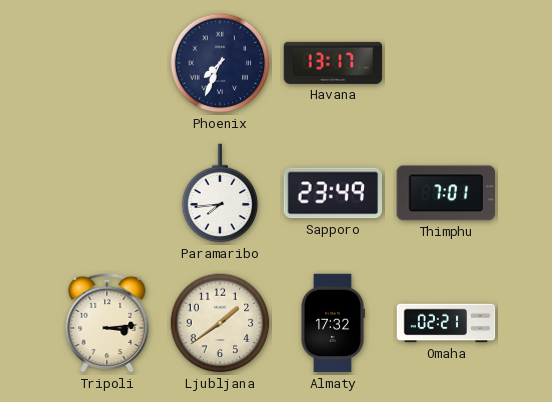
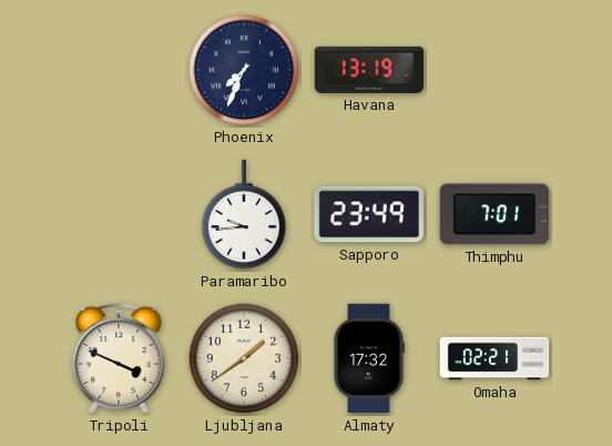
Havana: 13:17 -> 13:19 (369, 70)
Paramaribo: 7:44 -> 9:44 (244, 214)
Tripoli: 3:14 -> 3:49 (119, 358)
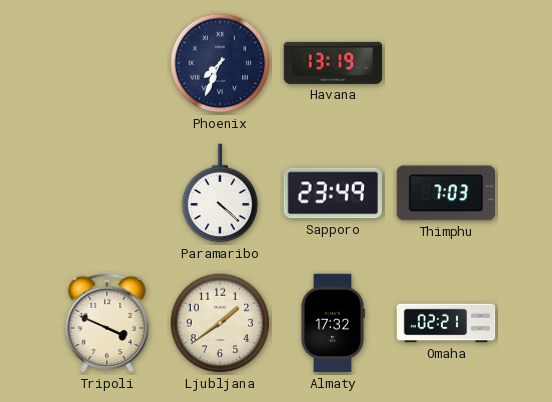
Paramaribo: 9:44 -> 4:22 (220, 193)
Thimphu: 7:01 -> 7:03 (445, 193)
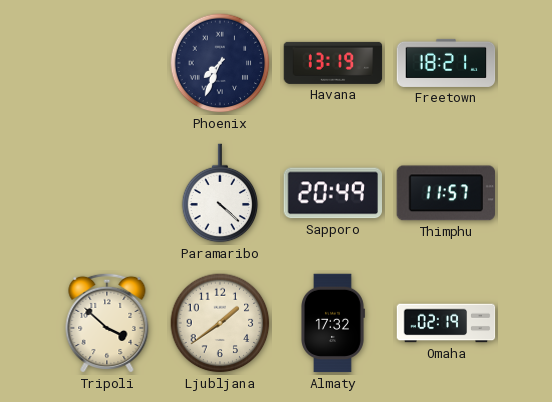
Freetown: none -> 18:21 (446, 63)
Sapporo: 23:49 -> 20:49 (332, 193)
Thimphu: 7:03 -> 11:57 (445, 193)
Tripoli: 3:49 -> 3:52 (107, 323)
Omaha: 02:21 -> 02:19 (446, 323)
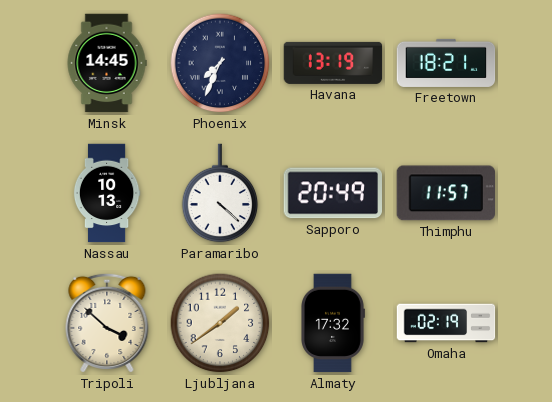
Minsk: none -> 14:45 (107, 63)
Nassau: none -> 10:13 (107, 193)
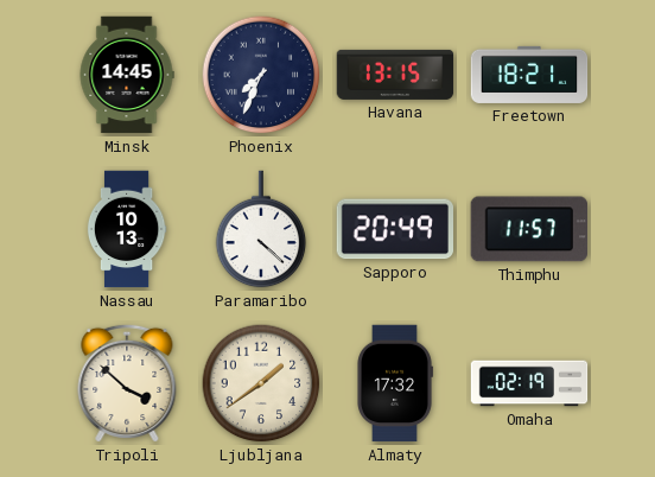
Havana: 13:19 -> 13:15 (395, 75)
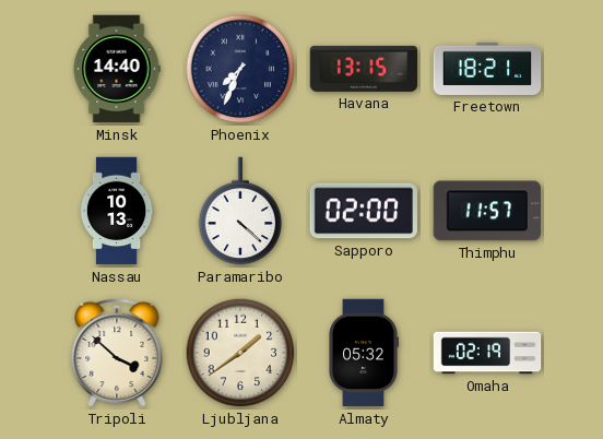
Minsk: 14:45 -> 14:40 (117, 69)
Sapporo: 20:49 -> 02:00 (363, 211)
Almaty: 17:32 -> 05:32 (364, 353)
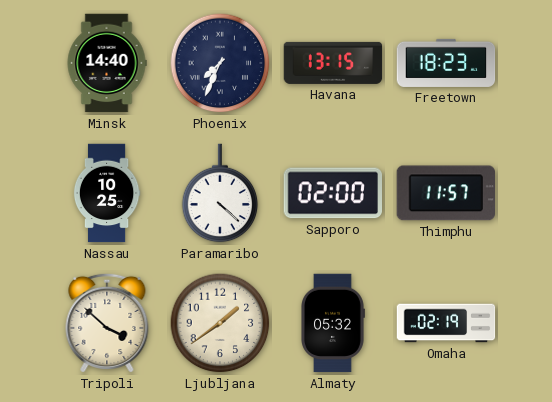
Freetown: 18:21 -> 18:23 (446, 63)
Nassau: 10:13 -> 10:25 (107, 193)
